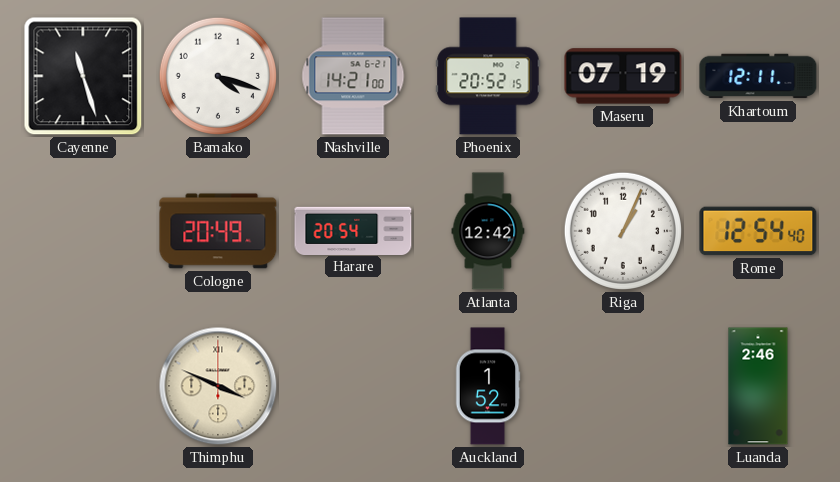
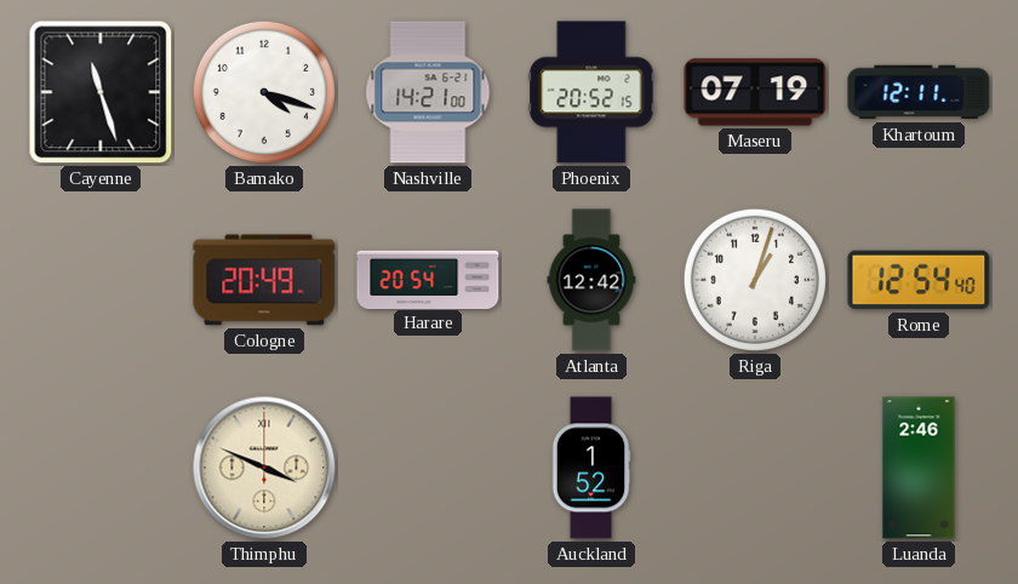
Riga: 1:04 -> 1:03 (755, 280)
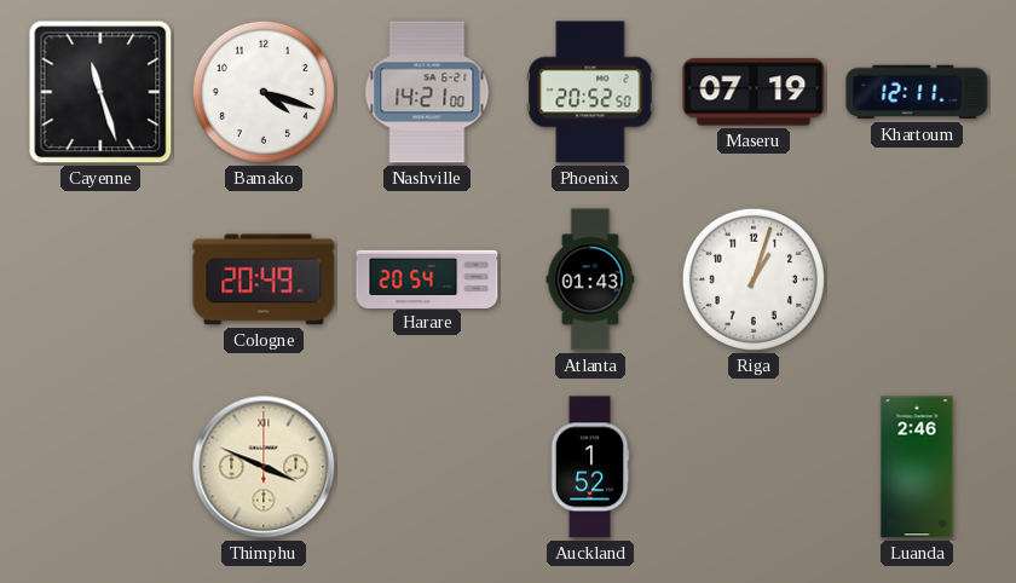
Phoenix: 20:52:15 -> 20:52:50 (590, 92)
Atlanta: 12:42 -> 01:43 (590, 279)
Rome: 12:54 -> none (919, 280)
